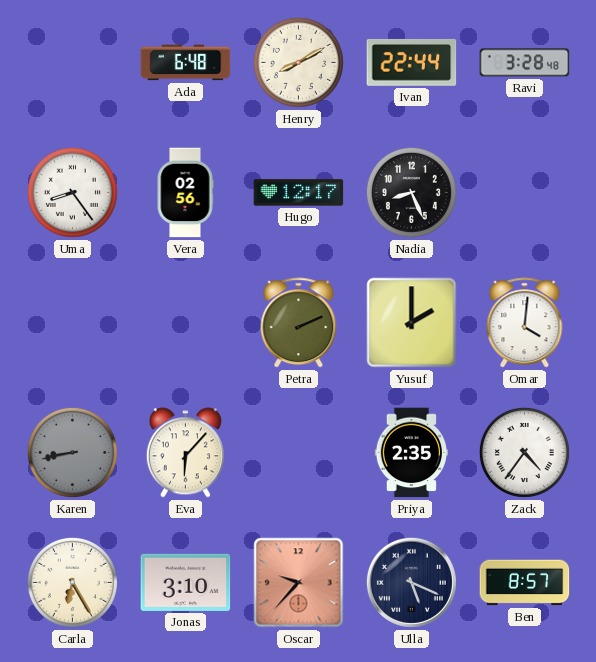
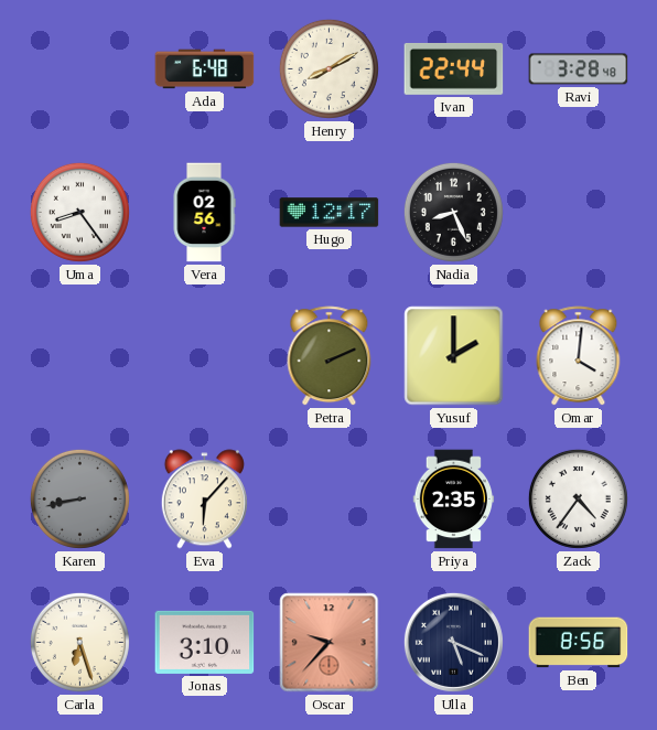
Carla: 6:25 -> 6:27 (79, 642)
Ben: 8:57 -> 8:56 (579, 643)
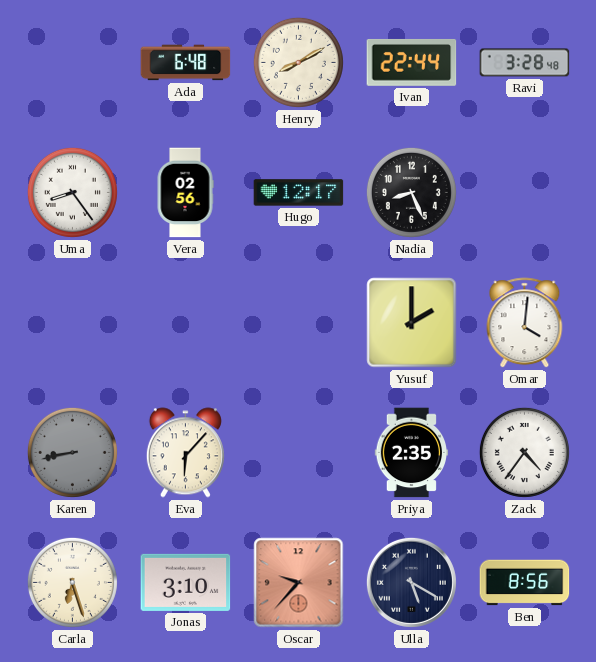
Petra: 2:11 -> none (330, 356)
Ulla: 5:19 -> 5:20 (411, 582)
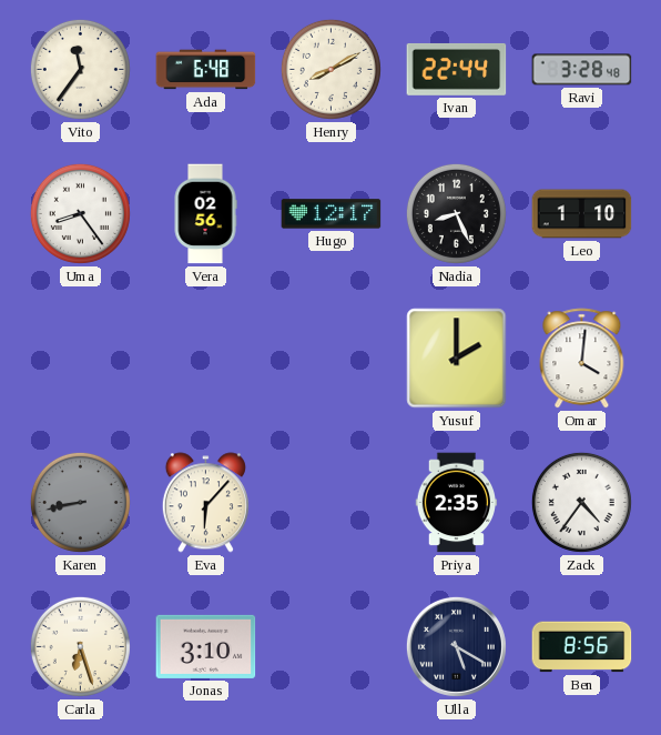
Vito: none -> 11:36 (80, 69)
Leo: none -> 1:10 (582, 214)
Oscar: 9:37 -> none (299, 583)
